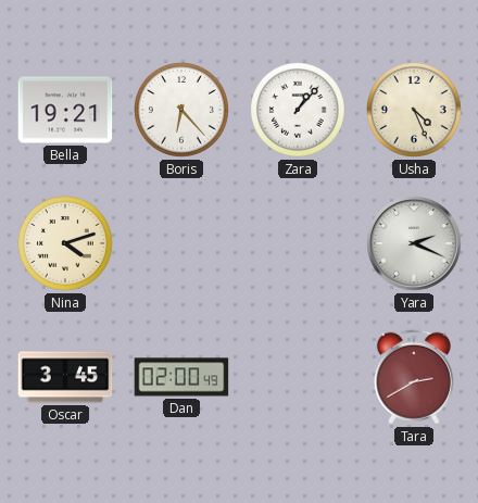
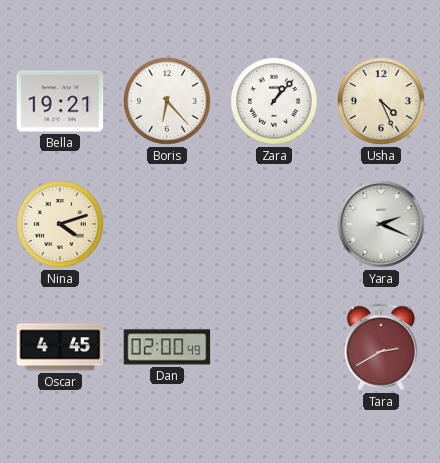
Oscar: 3:45 -> 4:45 (60, 347)
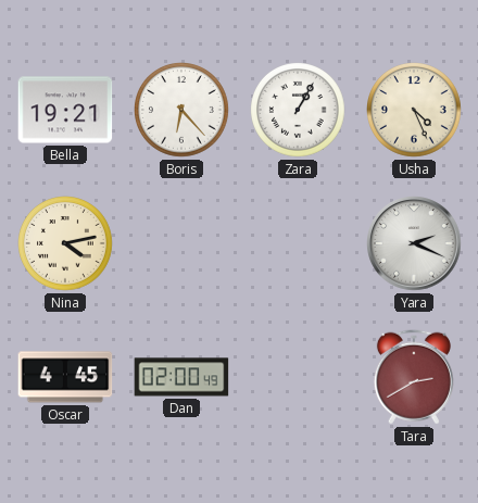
Zara: 1:07 -> 1:05 (299, 111)
Nina: 4:12 -> 4:13 (66, 244)
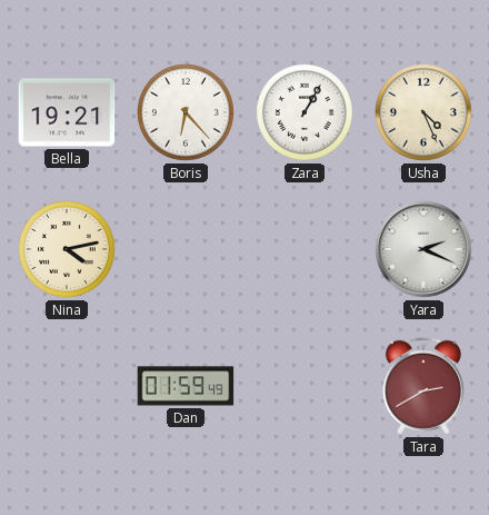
Oscar: 4:45 -> none (65, 377)
Dan: 02:00 -> 01:59 (186, 386)
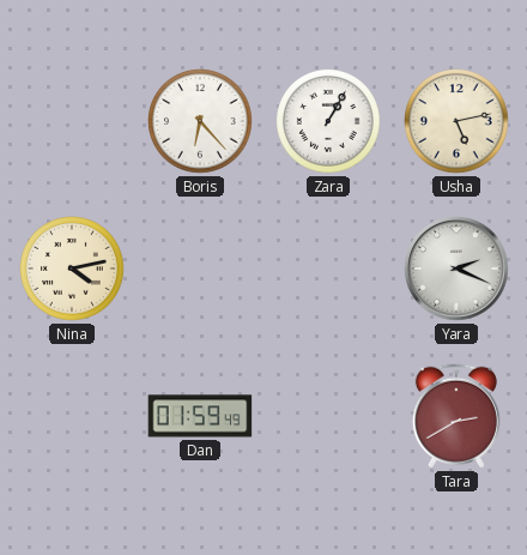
Bella: 19:21 -> none (67, 112)
Usha: 4:26 -> 5:13 (458, 122)
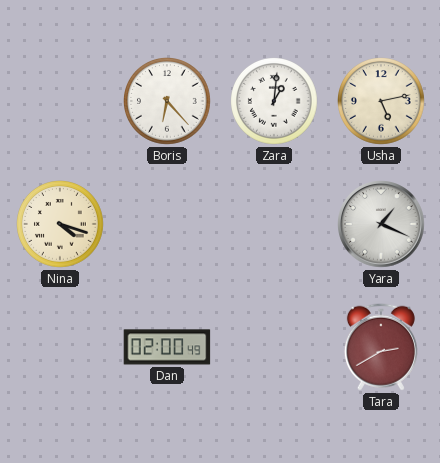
Zara: 1:05 -> 1:01 (275, 102)
Nina: 4:13 -> 4:18 (61, 225)
Yara: 2:19 -> 1:19 (381, 224)
Dan: 01:59 -> 02:00 (167, 347)
